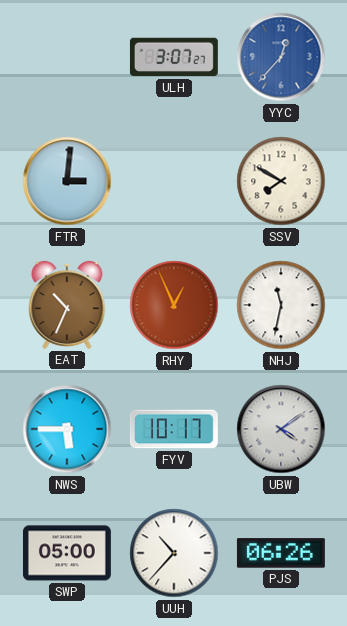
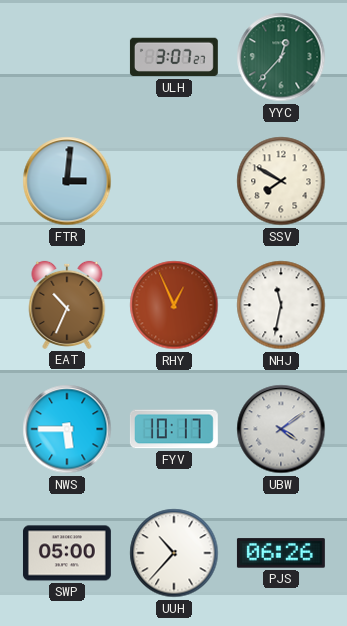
YYC dial: blue -> green (281, 57)
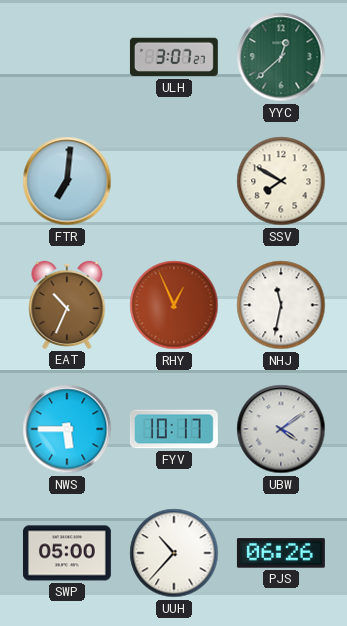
YYC: 12:37 -> 12:38 (281, 57)
FTR: 3:01 -> 7:01 (67, 181)
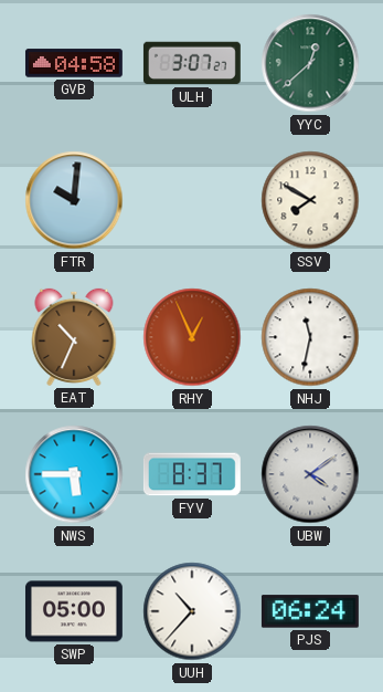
GVB: none -> 04:58 (74, 63)
FTR: 7:01 -> 10:01 (74, 200)
FYV: 10:17 -> 8:37 (192, 474)
PJS: 06:26 -> 06:24 (310, 611)
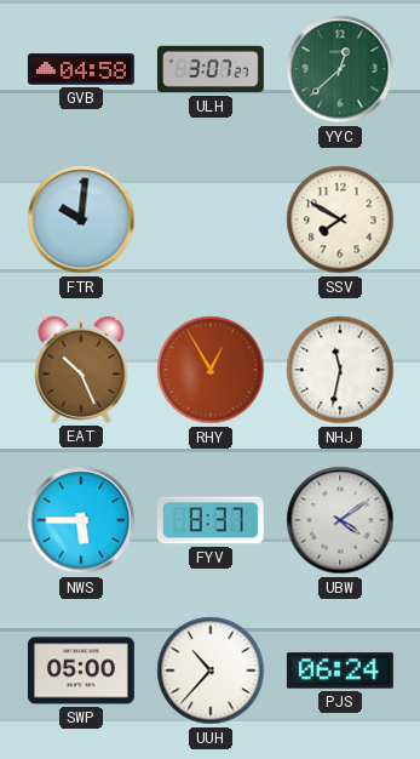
EAT: 10:34 -> 10:26 (81, 370)
RHY: 12:56 -> 12:55 (211, 370)
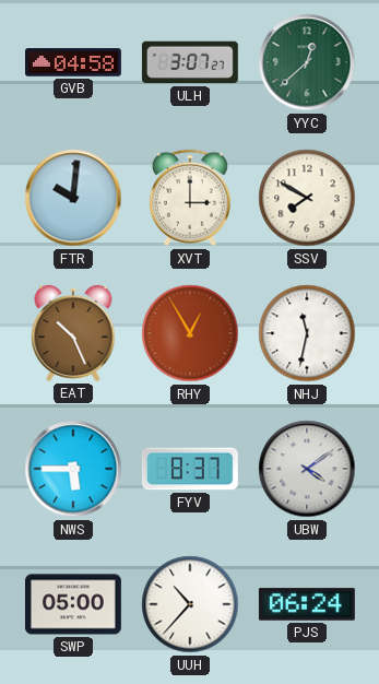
XVT: none -> 3:00 (190, 198)
